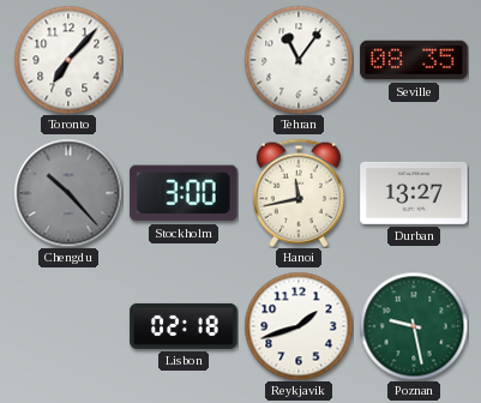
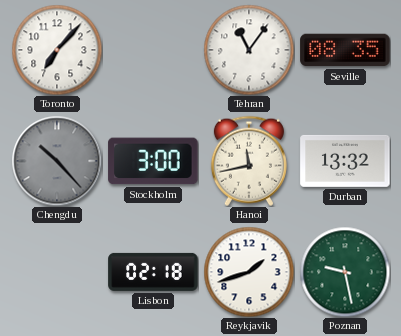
Durban: 13:27 -> 13:32 (345, 161)
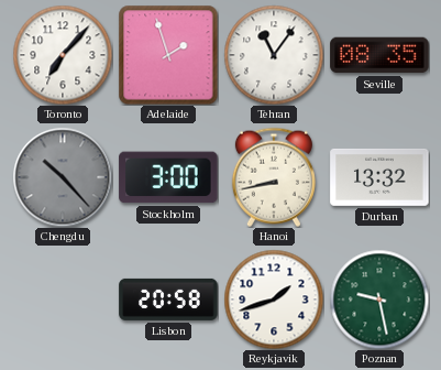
Adelaide: none -> 1:57 (168, 55)
Hanoi: 11:43 -> 8:43 (274, 177)
Lisbon: 02:18 -> 20:58 (168, 300)
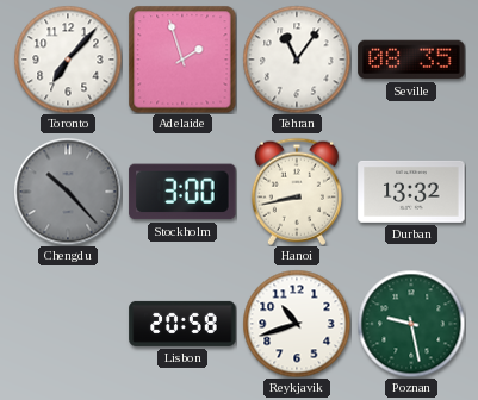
Reykjavik: 1:42 -> 10:42 (297, 324)
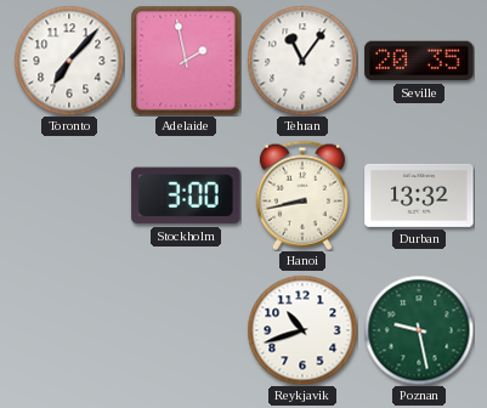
Adelaide: 1:57 -> 1:58 (186, 61)
Seville: 08:35 -> 20:35 (419, 61)
Chengdu: 10:23 -> none (68, 192)
Lisbon: 20:58 -> none (182, 324)
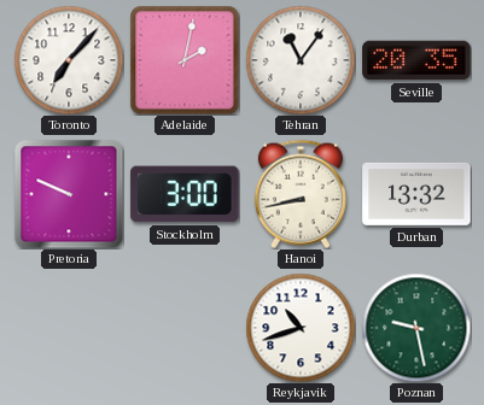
Adelaide: 1:58 -> 2:02 (185, 60)
Pretoria: none -> 9:49 (69, 194)
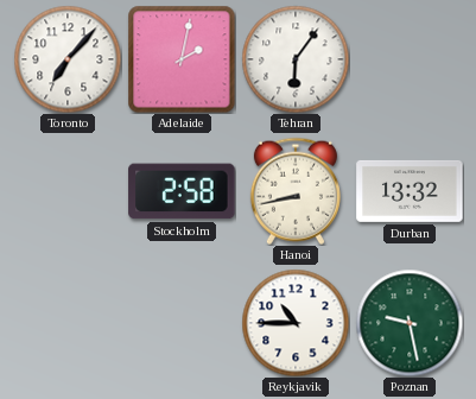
Tehran: 11:06 -> 6:06 (296, 59)
Seville: 20:35 -> none (416, 60)
Pretoria: 9:49 -> none (69, 194)
Stockholm: 3:00 -> 2:58 (182, 191)
Reykjavik: 10:42 -> 10:45 (296, 323)
